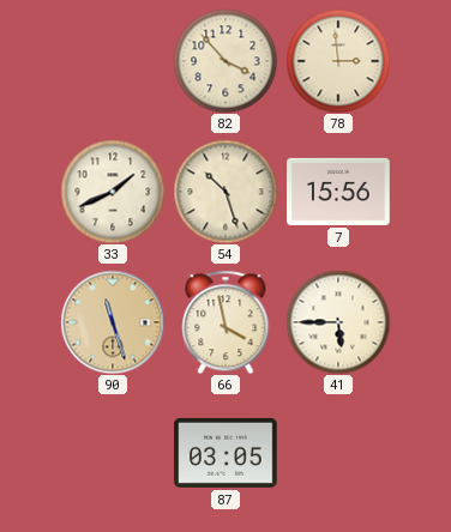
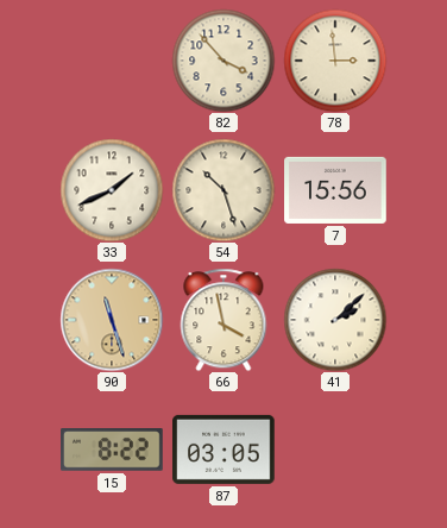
41: 5:45 -> 2:08 (335, 320)
15: none -> 8:22 (112, 450)
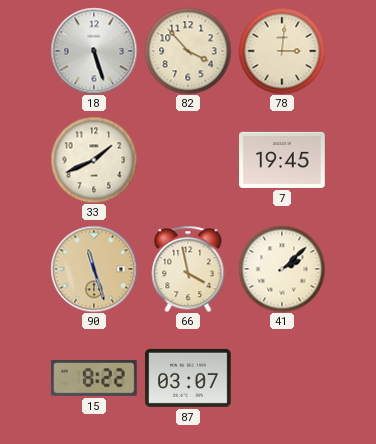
18: none -> 5:27 (94, 51)
78: 2:59 -> 3:01 (282, 51)
54: 10:27 -> none (223, 190)
7: 15:56 -> 19:45 (282, 160)
87: 03:05 -> 03:07 (188, 378)
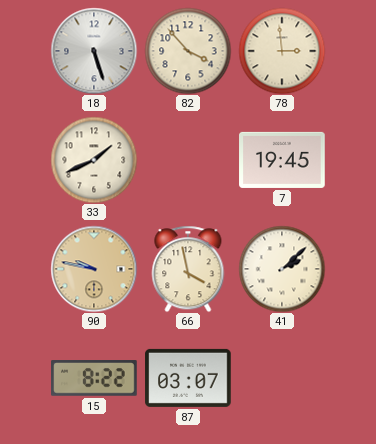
78: 3:01 -> 2:59 (282, 51)
90: 11:27 -> 9:47 (94, 269)
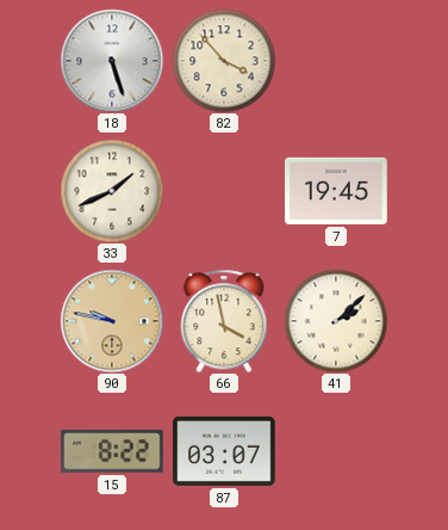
78: 2:59 -> none (282, 51)
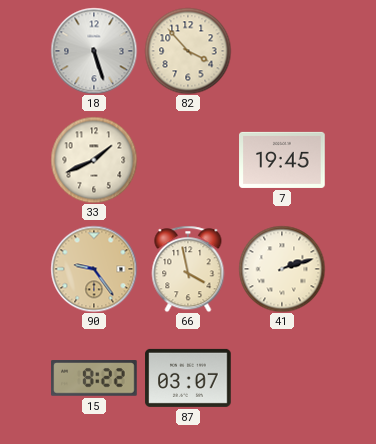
90: 9:47 -> 9:24 (94, 269)
41: 2:08 -> 2:12 (282, 269)
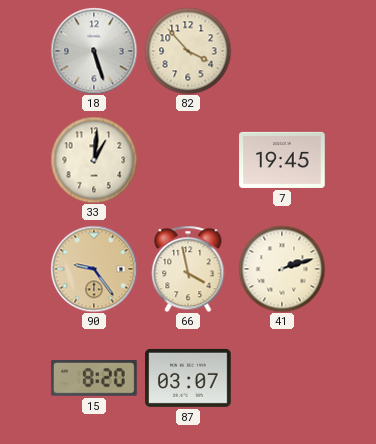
33: 1:41 -> 1:01 (94, 160)
15: 8:22 -> 8:20 (94, 378)
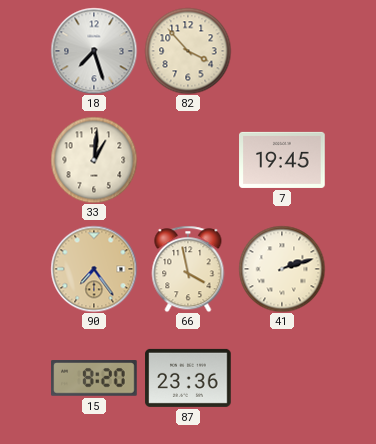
18: 5:27 -> 7:27 (94, 51)
90: 9:24 -> 7:24 (94, 269)
87: 03:07 -> 23:36 (188, 378)
